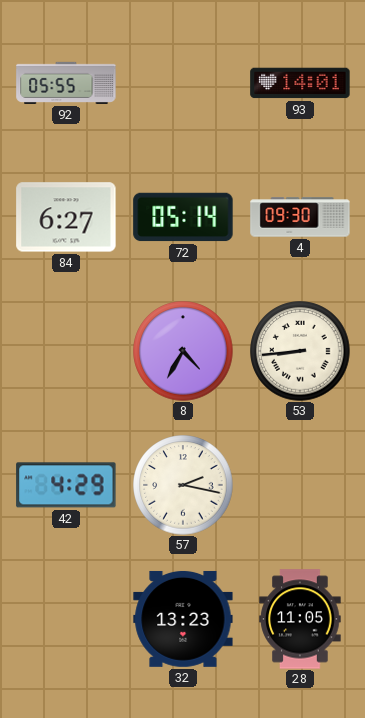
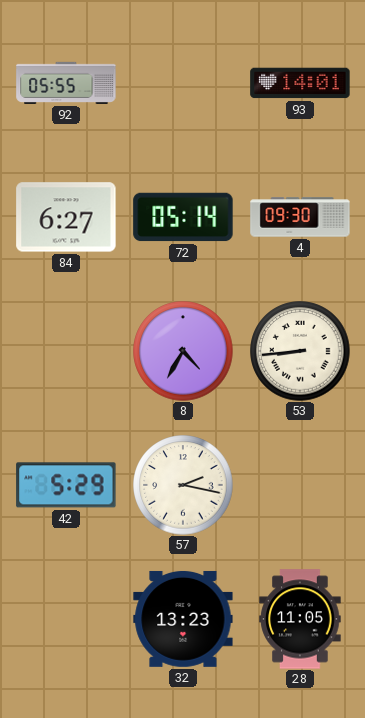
42: 4:29 -> 5:29 (66, 485)
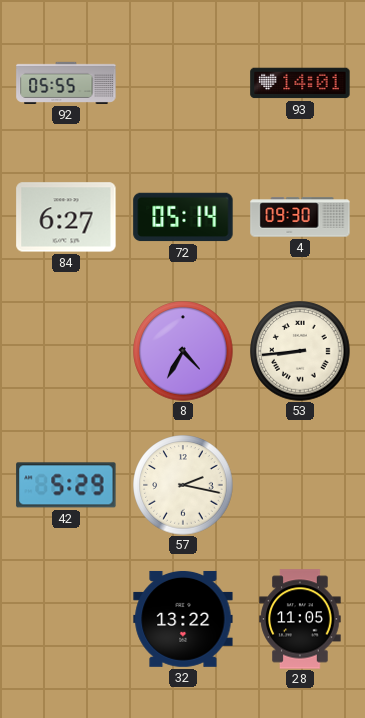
32: 13:23 -> 13:22 (183, 619)
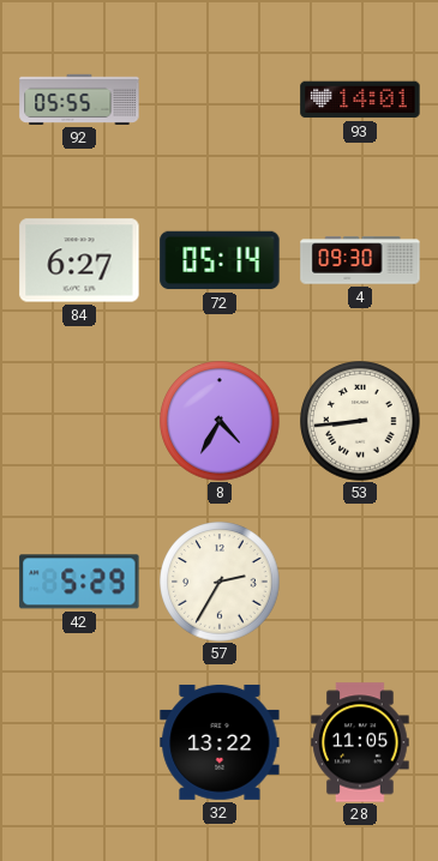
57: 2:17 -> 2:35 (220, 582)
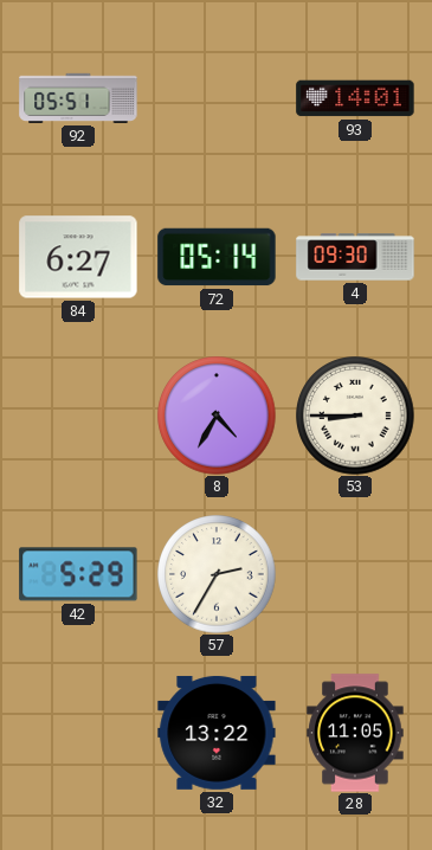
92: 05:55 -> 05:51 (78, 98)
53: 8:44 -> 8:45 (355, 416)
